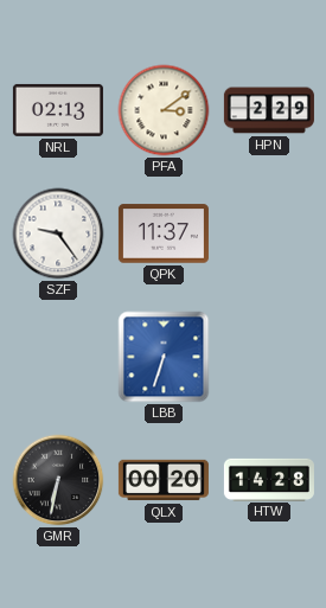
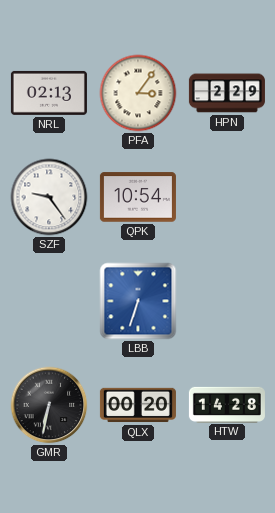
PFA: 3:09 -> 3:06 (138, 93)
QPK: 11:37 -> 10:54 (138, 197)
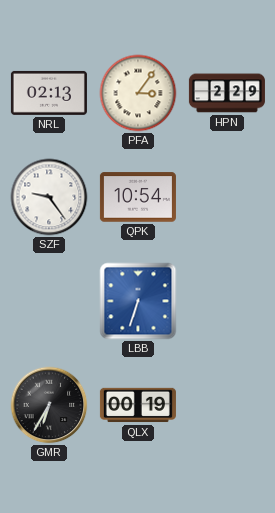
GMR: 6:32 -> 6:35 (49, 405)
QLX: 00:20 -> 00:19 (138, 405)
HTW: 14:28 -> none (227, 404)
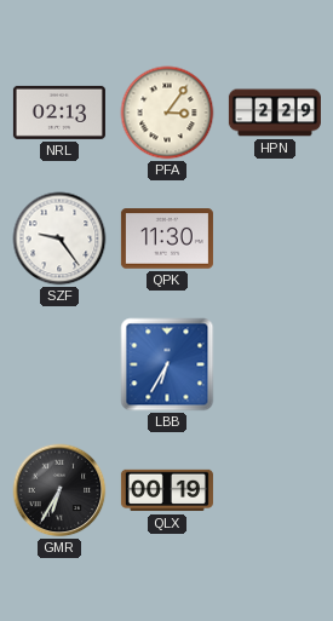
QPK: 10:54 -> 11:30 (167, 238)
LBB: 6:33 -> 6:35 (167, 364)
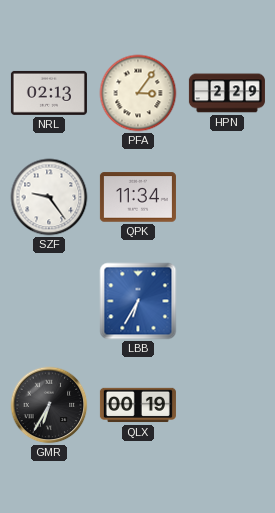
QPK: 11:30 -> 11:34 (138, 197)
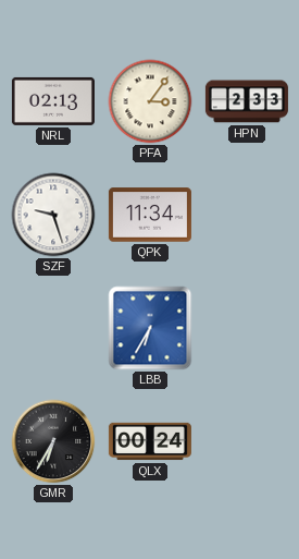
HPN: 2:29 -> 2:33 (247, 101)
SZF: 9:24 -> 9:27 (53, 215)
QLX: 00:19 -> 00:24 (150, 441)
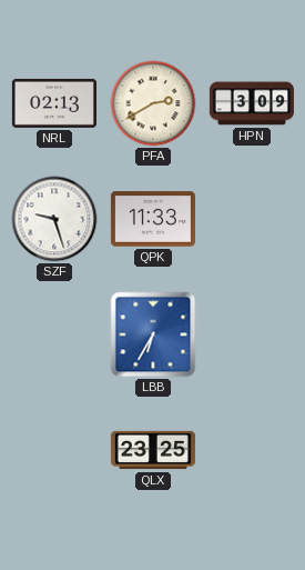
PFA: 3:06 -> 2:40 (153, 103)
HPN: 2:33 -> 3:09 (252, 103)
QPK: 11:34 -> 11:33 (153, 219)
GMR: 6:35 -> none (53, 441)
QLX: 00:24 -> 23:25 (153, 450)
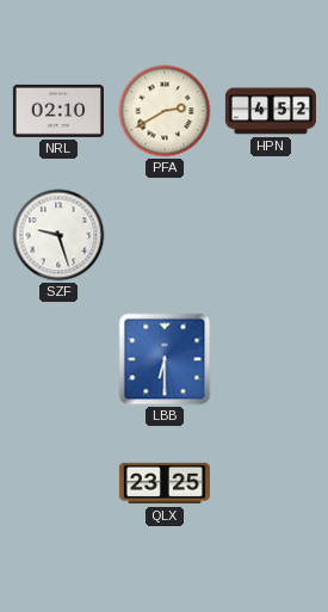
NRL: 02:13 -> 02:10 (58, 111)
HPN: 3:09 -> 4:52 (271, 111)
QPK: 11:33 -> none (153, 219)
LBB: 6:35 -> 6:30 (165, 359)
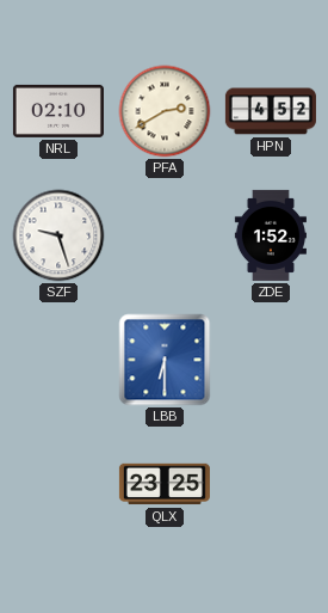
ZDE: none -> 1:52 (271, 235)
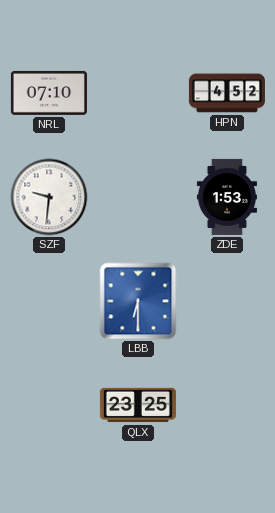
NRL: 02:10 -> 07:10 (49, 93)
PFA: 2:40 -> none (165, 111)
SZF: 9:27 -> 9:31 (49, 197)
ZDE: 1:52 -> 1:53 (227, 197)
